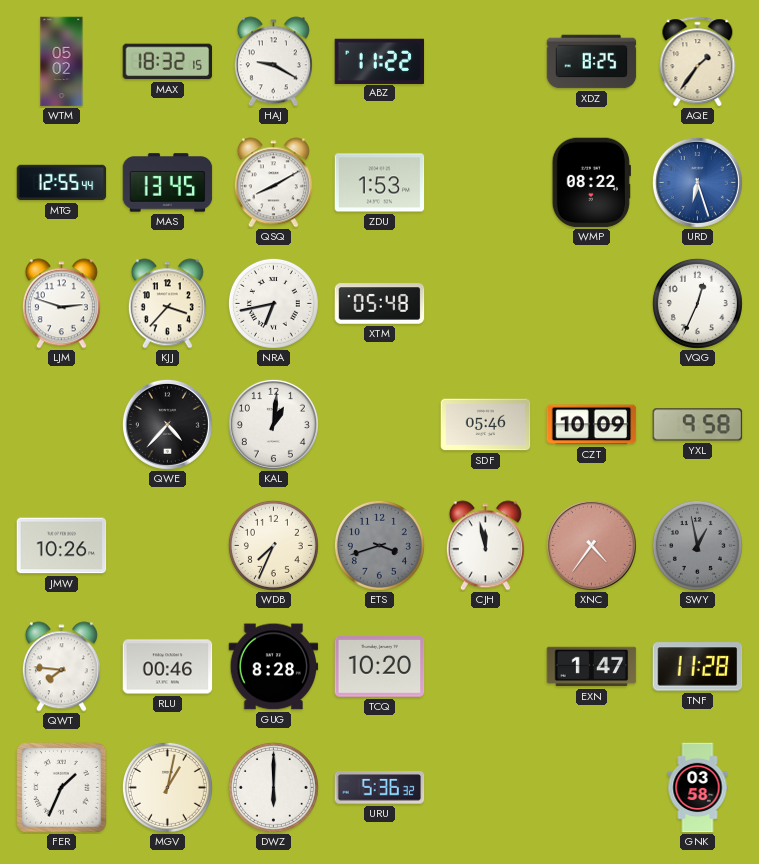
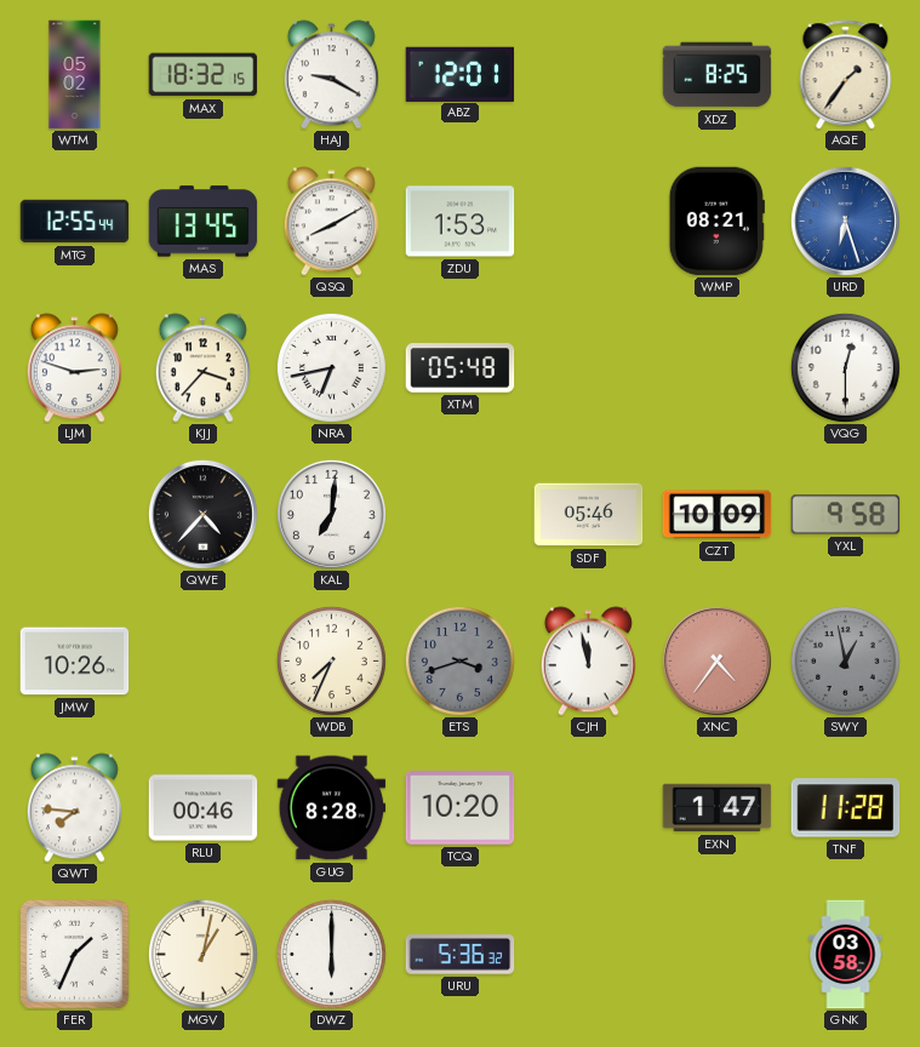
ABZ: 11:22 -> 12:01 (461, 74)
WMP: 08:22 -> 08:21 (716, 222)
VQG: 12:34 -> 12:30 (845, 367)
KAL: 1:01 -> 7:01 (331, 514)
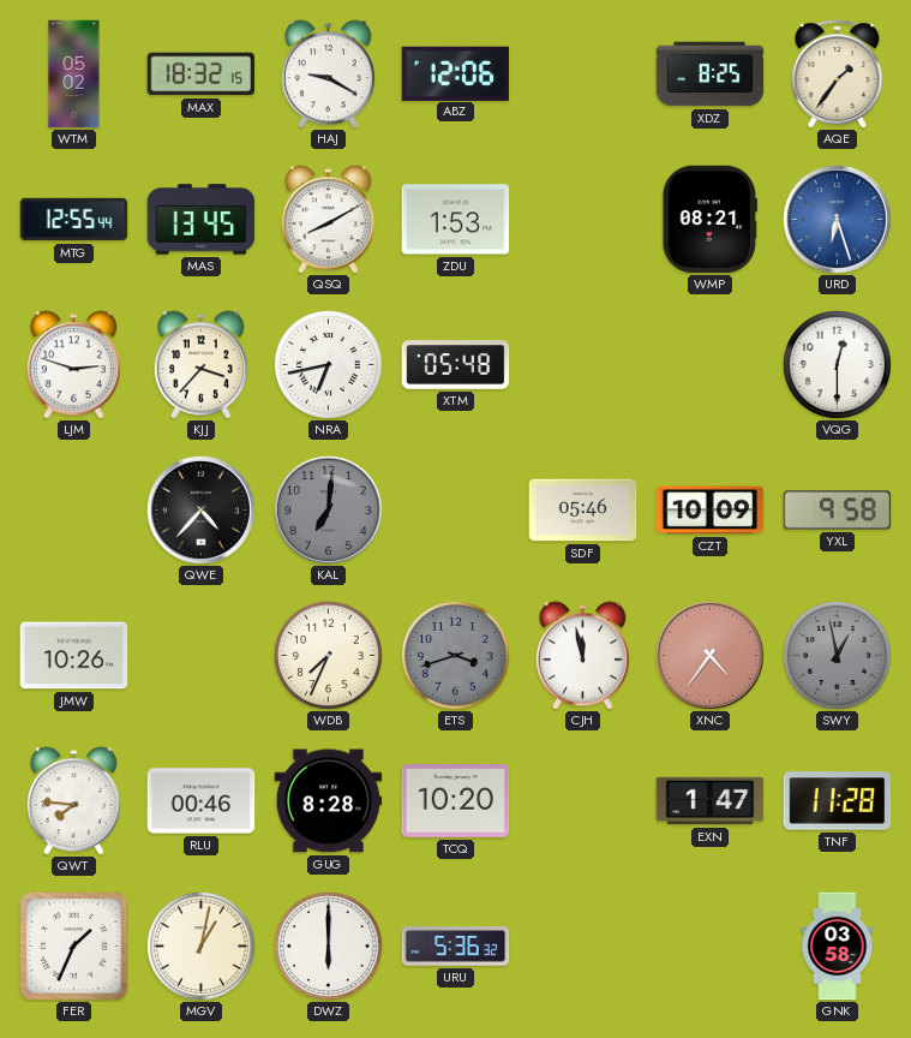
ABZ: 12:01 -> 12:06 (456, 73)
KAL dial: white -> grey (328, 509)
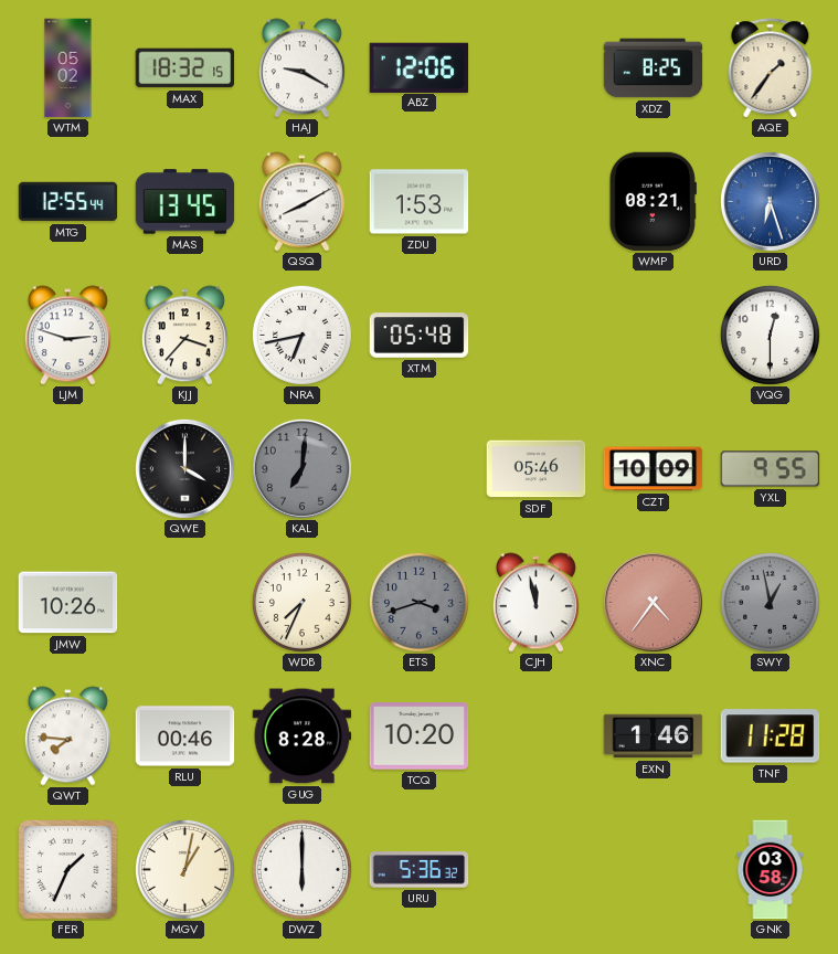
QWE: 4:37 -> 4:00 (184, 468)
YXL: 9:58 -> 9:55 (771, 469)
EXN: 1:47 -> 1:46 (654, 736)
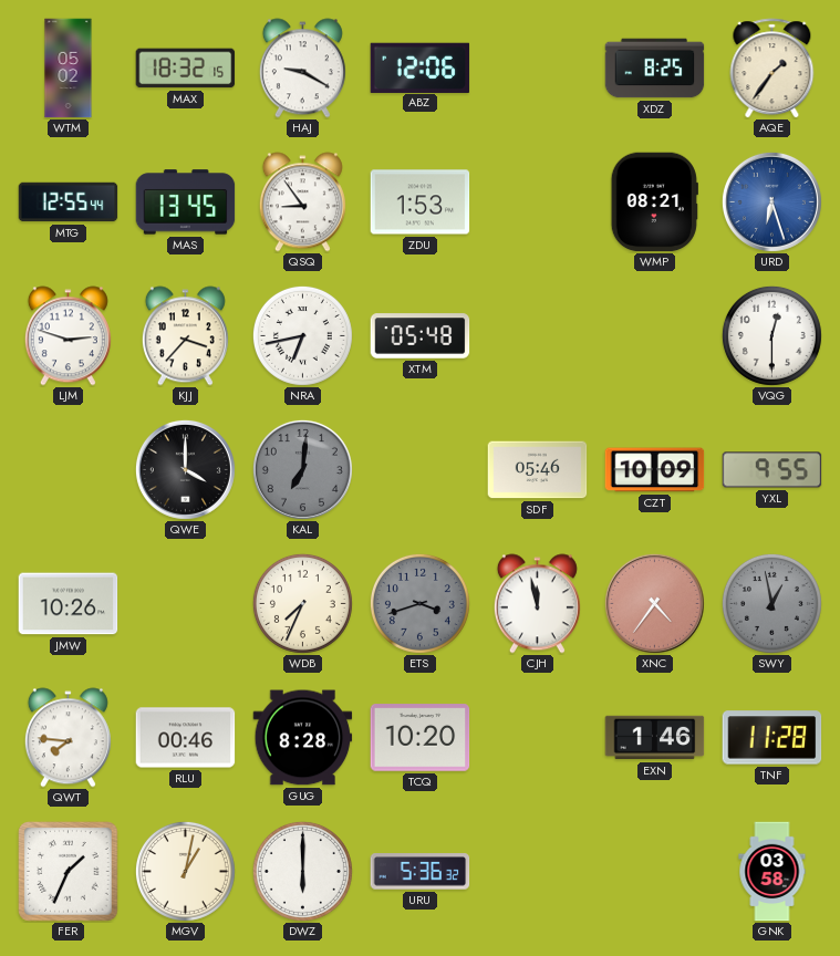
QSQ: 8:10 -> 8:54 (302, 202)
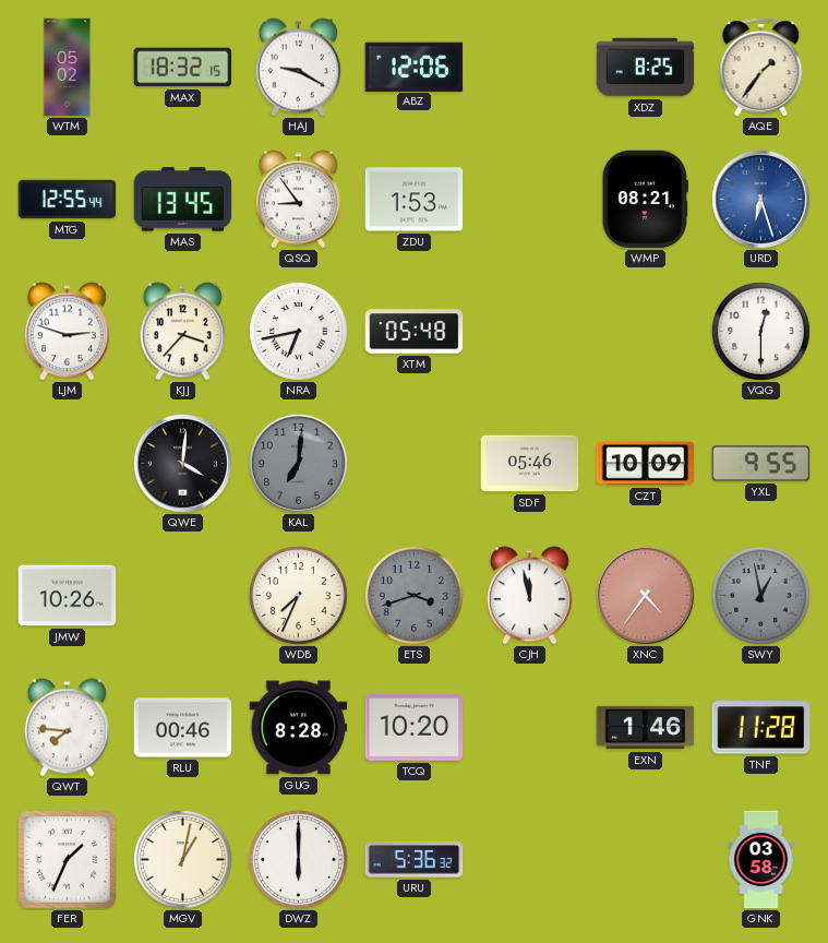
QWE: 4:00 -> 4:01 (182, 463)
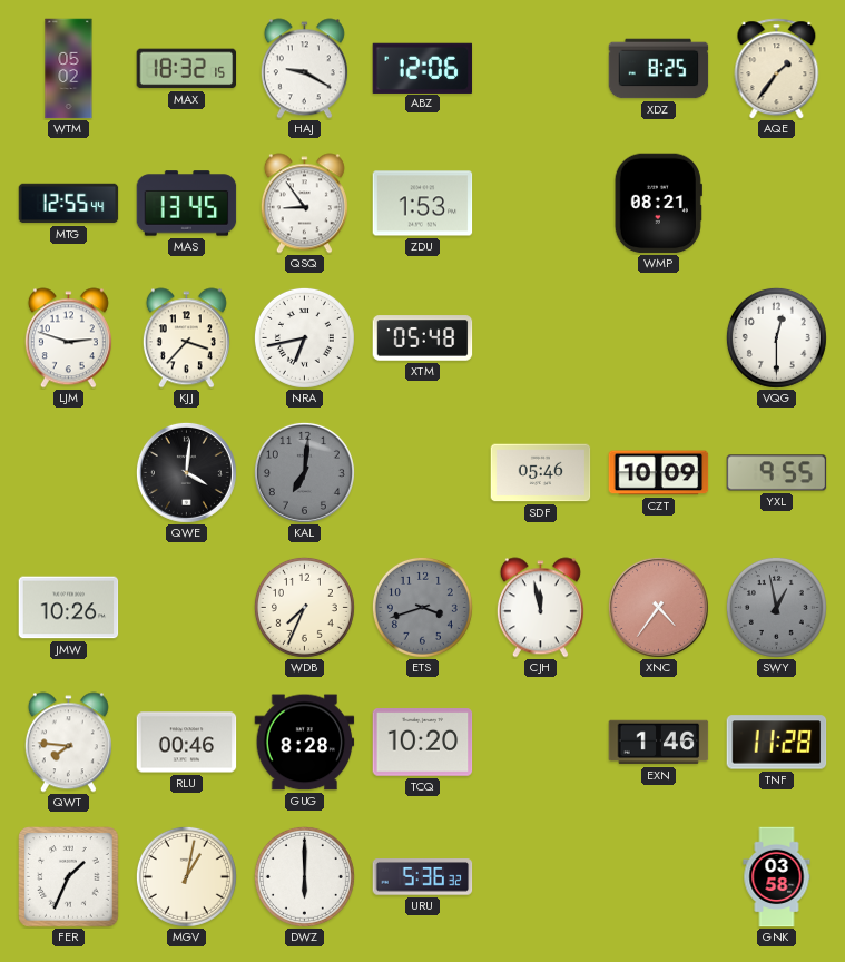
URD: 6:27 -> none (760, 199)
